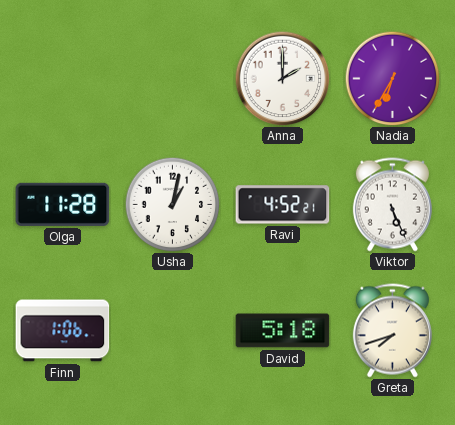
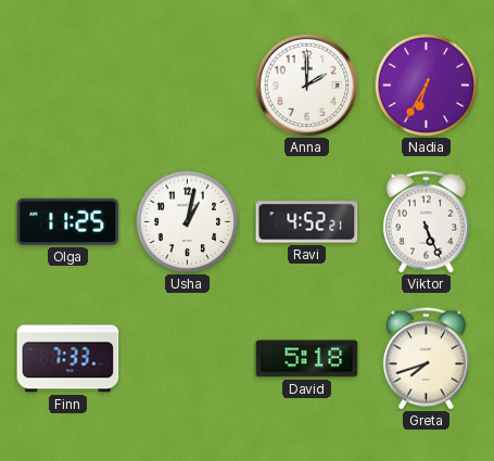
Olga: 11:28 -> 11:25 (68, 221)
Finn: 1:06 -> 7:33 (68, 359)
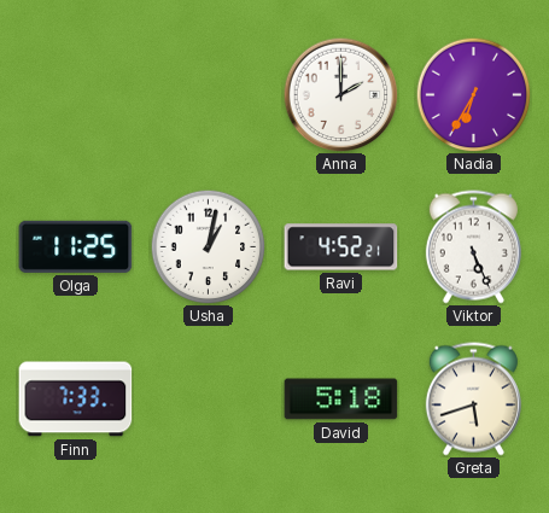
Greta: 7:42 -> 5:42 (473, 400)
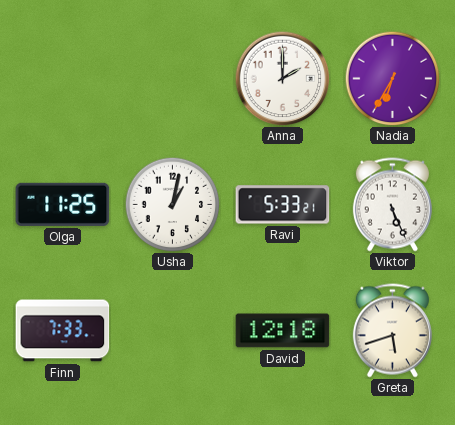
Ravi: 4:52 -> 5:33 (283, 205)
David: 5:18 -> 12:18 (283, 331)
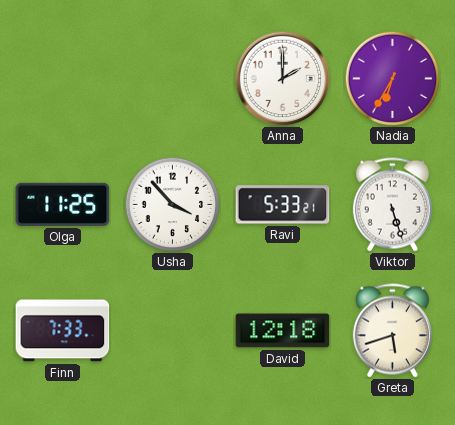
Usha: 1:02 -> 3:53 (172, 204)
Viktor: 5:26 -> 5:27 (392, 205)
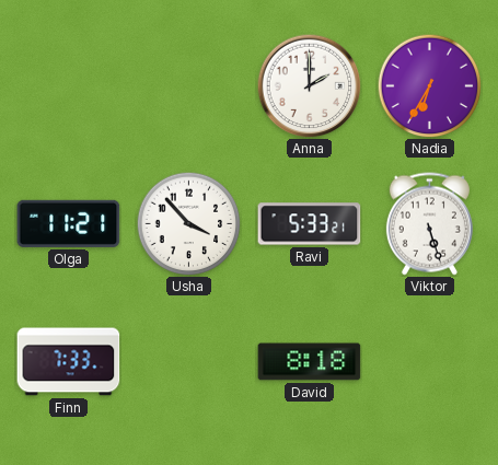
Olga: 11:25 -> 11:21 (69, 223)
David: 12:18 -> 8:18 (310, 362)
Greta: 5:42 -> none (392, 331)
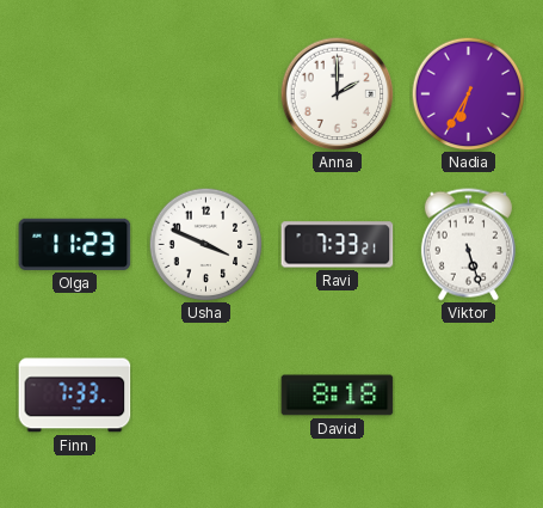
Olga: 11:21 -> 11:23 (75, 244)
Usha: 3:53 -> 3:49 (205, 244)
Ravi: 5:33 -> 7:33 (338, 245)
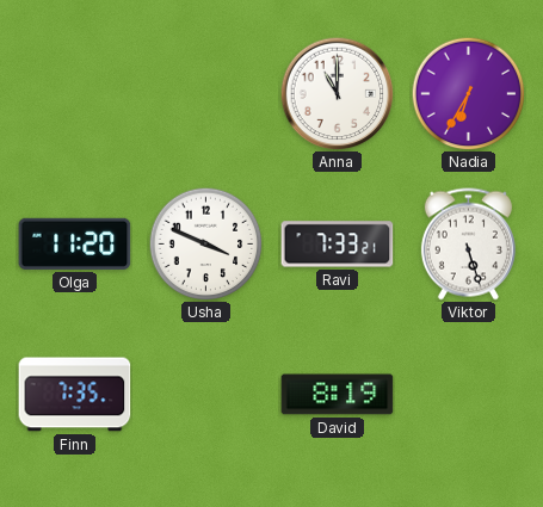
Anna: 2:00 -> 11:00 (337, 93)
Olga: 11:23 -> 11:20 (75, 243)
Finn: 7:33 -> 7:35 (75, 395)
David: 8:18 -> 8:19 (338, 395)
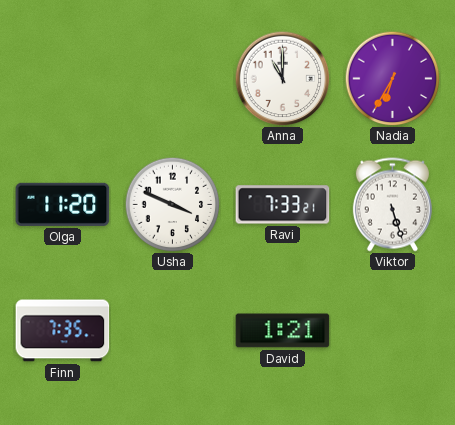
David: 8:19 -> 1:21 (283, 331)
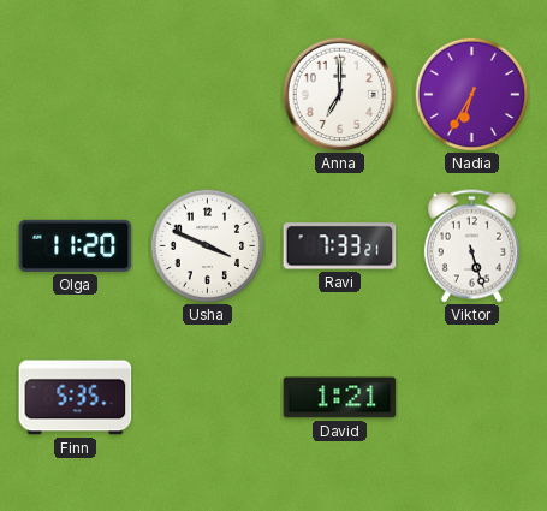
Anna: 11:00 -> 7:00 (339, 94)
Finn: 7:35 -> 5:35 (76, 398)
